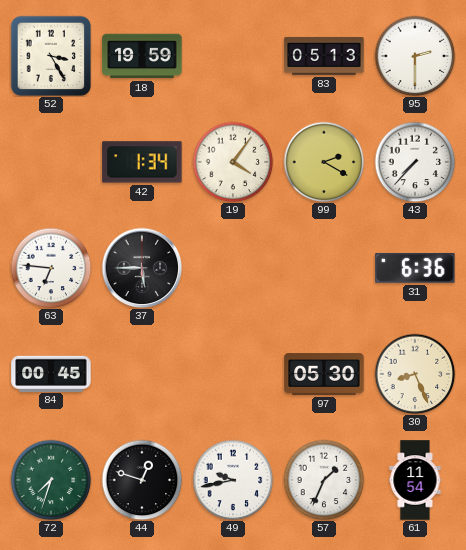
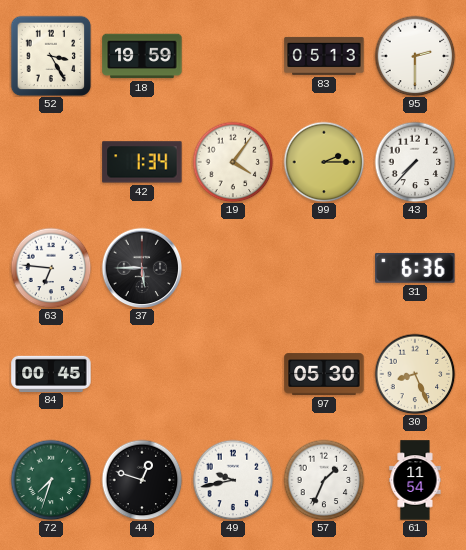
99: 2:20 -> 2:15 (324, 162)
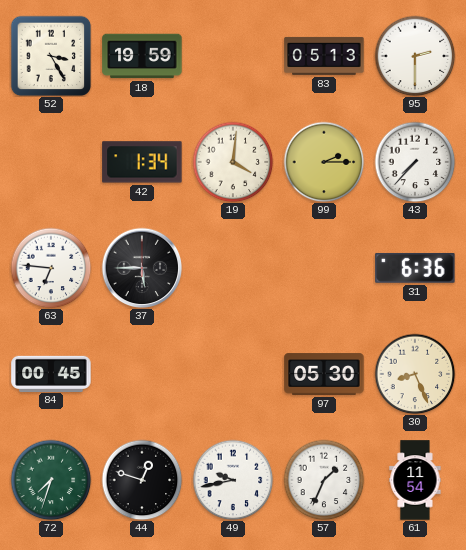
19: 4:06 -> 4:01 (233, 162)
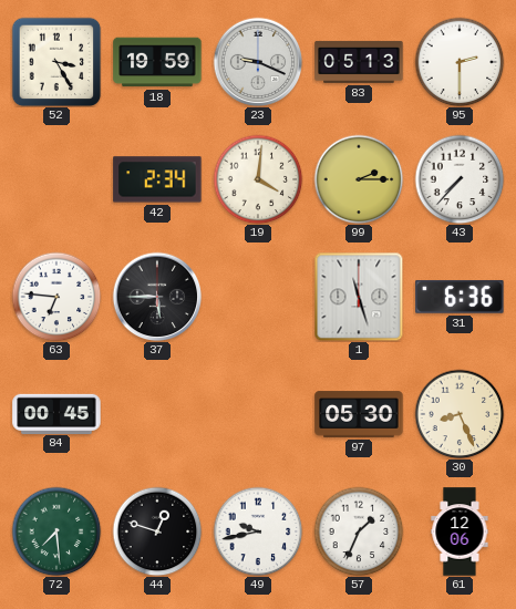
23: none -> 9:19 (258, 62)
42: 1:34 -> 2:34 (157, 179)
1: none -> 11:27 (359, 297)
72: 7:33 -> 7:29 (56, 531)
61: 11:54 -> 12:06 (460, 531)
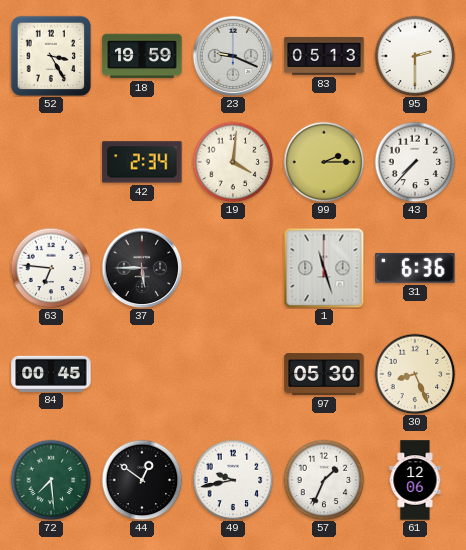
44: 12:48 -> 12:51 (142, 480)
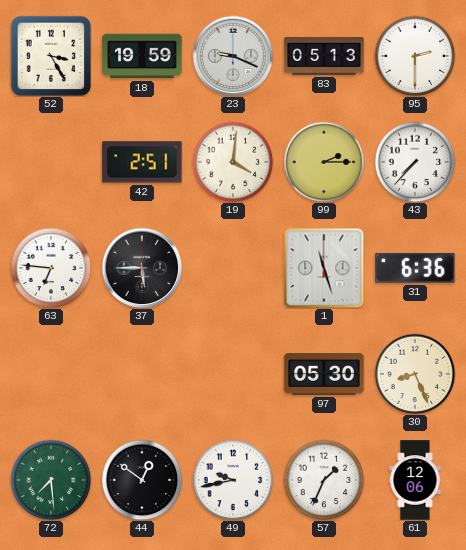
42: 2:34 -> 2:51 (142, 162)
84: 00:45 -> none (51, 373)
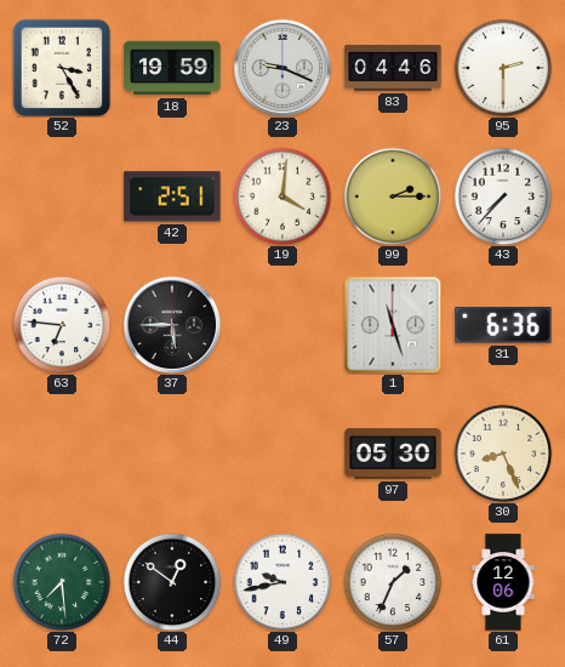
83: 05:13 -> 04:46 (393, 68)
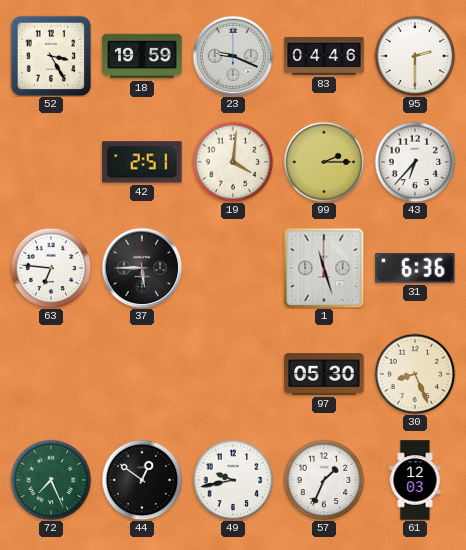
43: 7:37 -> 6:37 (415, 162)
72: 7:29 -> 7:26 (51, 480)
61: 12:06 -> 12:03 (415, 480)
